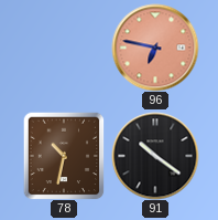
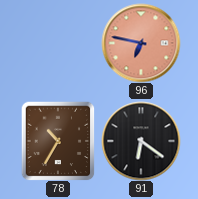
78: 10:32 -> 10:35 (58, 141)
91: 10:21 -> 6:21 (141, 141)
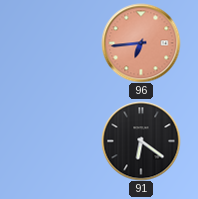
96: 6:47 -> 6:44 (141, 43)
78: 10:35 -> none (58, 141)
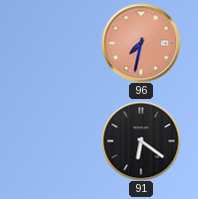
96: 6:44 -> 7:32 (141, 43)
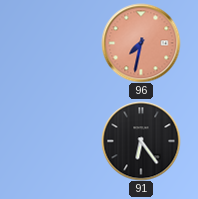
91: 6:21 -> 6:24 (141, 141)
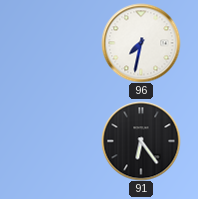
96 dial: salmon -> white (141, 43)
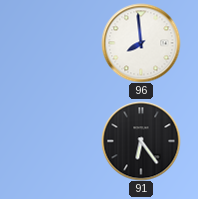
96: 7:32 -> 7:59 (141, 43)
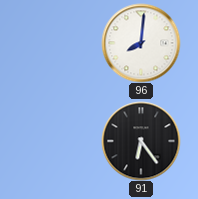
96: 7:59 -> 8:01 (141, 43)
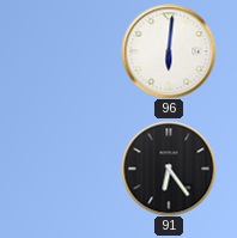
96: 8:01 -> 6:01 (169, 51)
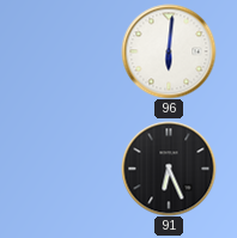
91: 6:24 -> 6:26 (169, 169)
